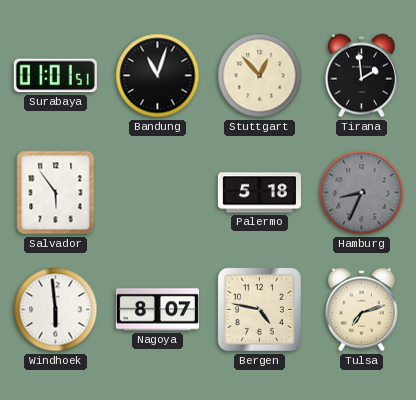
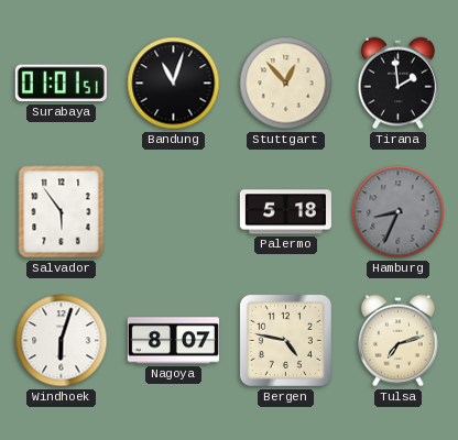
Windhoek: 5:59 -> 6:03 (62, 341)
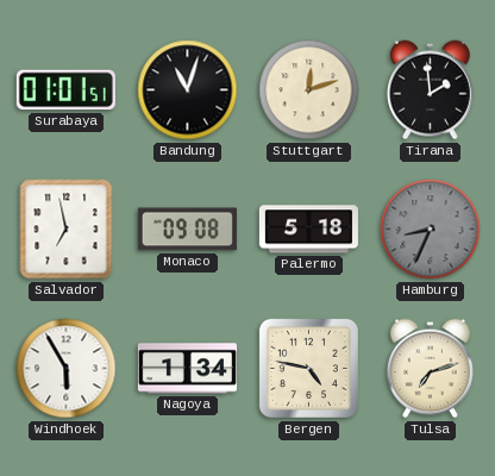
Stuttgart: 12:53 -> 12:12 (309, 90)
Salvador: 5:54 -> 6:58 (67, 230)
Monaco: none -> 09:08 (187, 230)
Windhoek: 6:03 -> 5:55 (67, 369)
Nagoya: 8:07 -> 1:34 (187, 369)
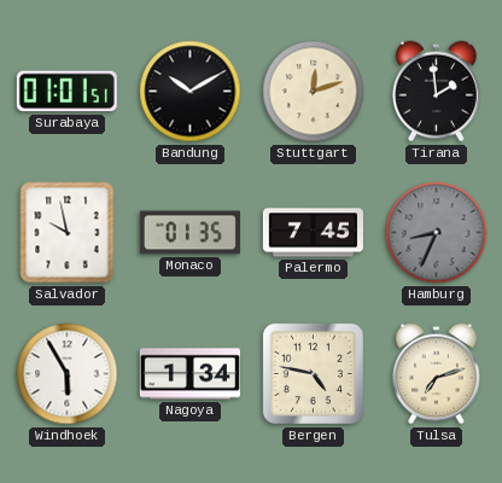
Bandung: 11:03 -> 10:10 (191, 92)
Salvador: 6:58 -> 9:58 (68, 233)
Monaco: 09:08 -> 01:35 (189, 233)
Palermo: 5:18 -> 7:45 (313, 233)
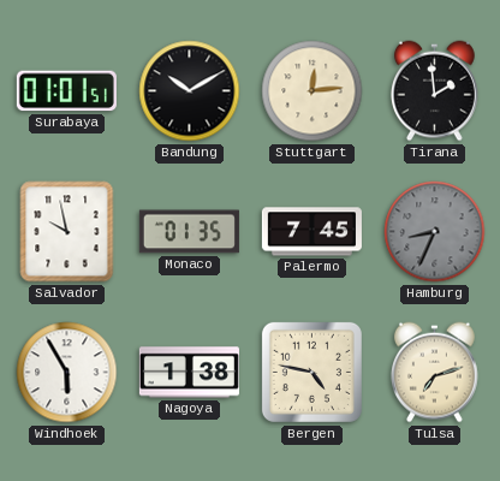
Stuttgart: 12:12 -> 12:14 (312, 91)
Nagoya: 1:34 -> 1:38 (189, 373)
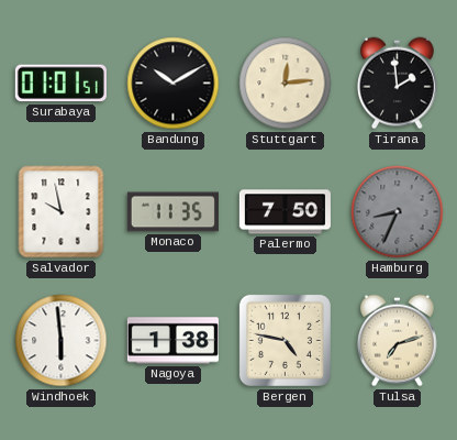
Monaco: 01:35 -> 11:35 (172, 212)
Palermo: 7:45 -> 7:50 (285, 212)
Windhoek: 5:55 -> 5:59 (62, 341)
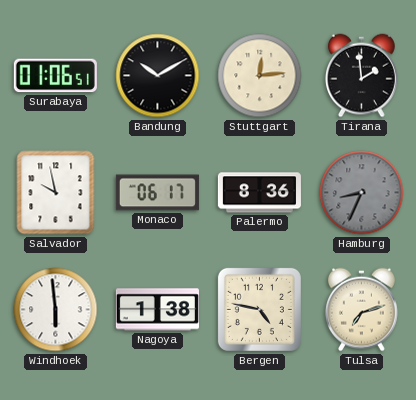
Surabaya: 01:01 -> 01:06 (55, 76)
Monaco: 11:35 -> 06:17 (157, 193)
Palermo: 7:50 -> 8:36 (259, 193)
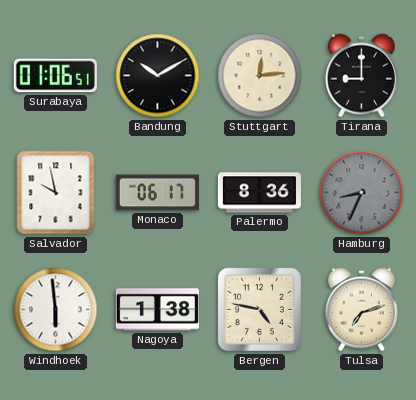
Tirana: 1:59 -> 9:00 (361, 76)
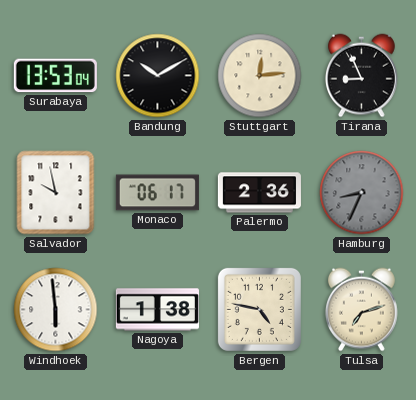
Surabaya: 01:06 -> 13:53 (55, 76)
Tirana: 9:00 -> 8:56 (361, 76)
Palermo: 8:36 -> 2:36 (259, 193)
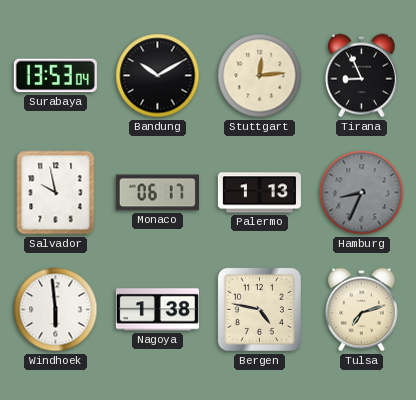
Palermo: 2:36 -> 1:13 (259, 193)
